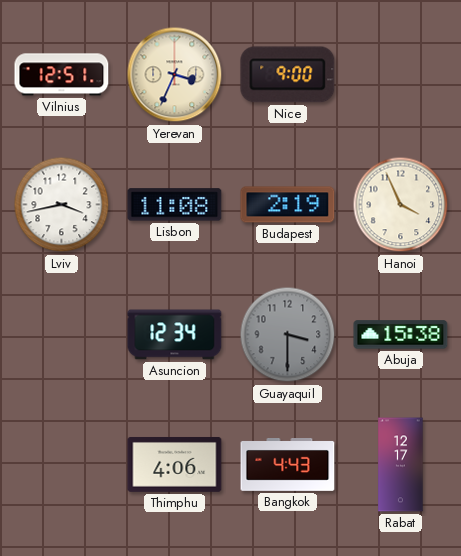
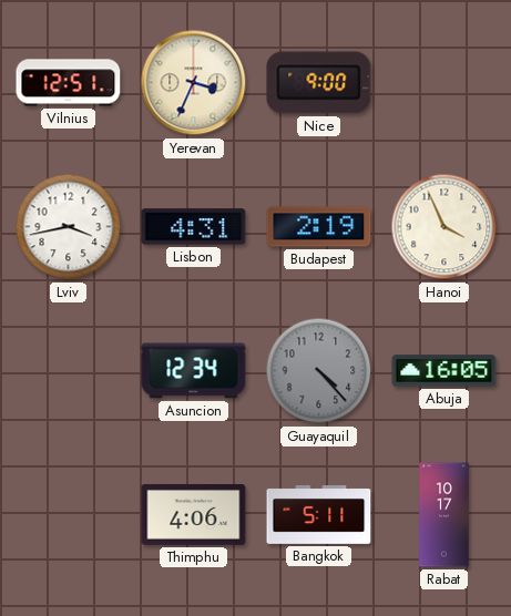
Lisbon: 11:08 -> 4:31 (194, 227)
Guayaquil: 3:30 -> 4:23 (319, 371)
Abuja: 15:38 -> 16:05 (444, 371)
Bangkok: 4:43 -> 5:11 (319, 515)
Rabat: 12:17 -> 10:17 (444, 515)
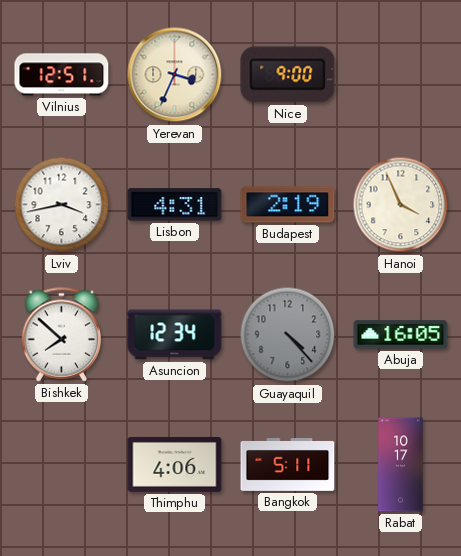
Bishkek: none -> 7:52 (62, 335)
